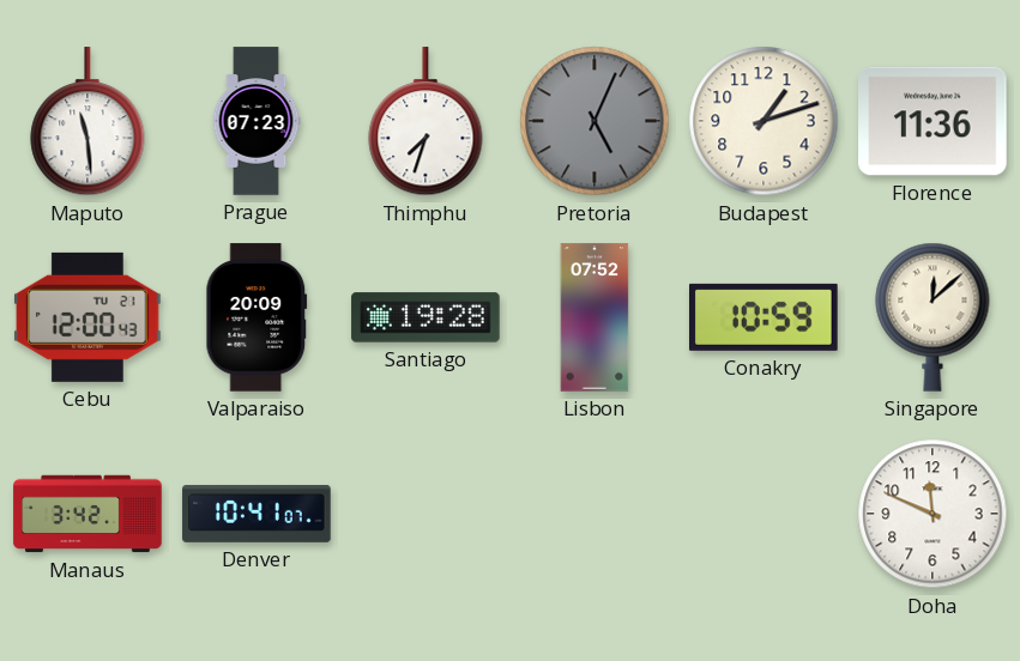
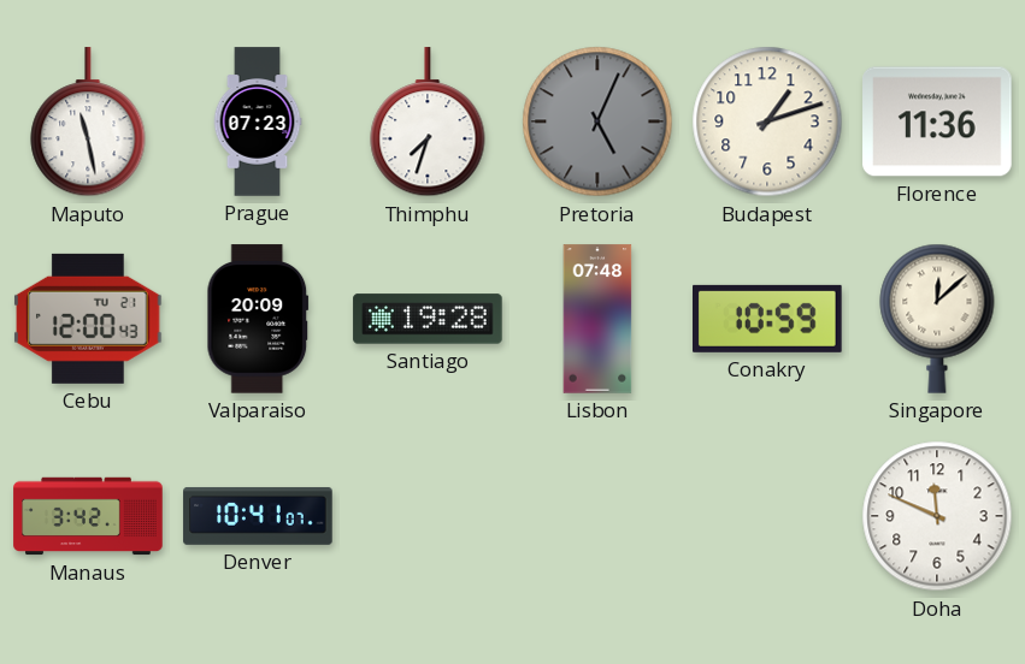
Maputo: 11:29 -> 11:28 (88, 123)
Lisbon: 07:52 -> 07:48 (597, 319)
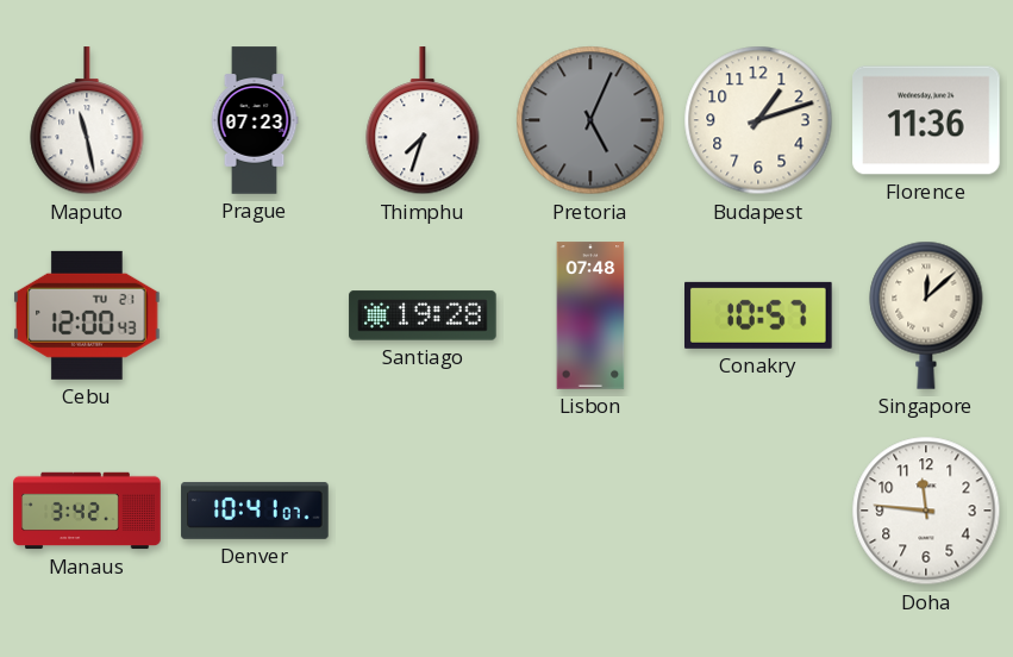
Valparaiso: 20:09 -> none (258, 319)
Conakry: 10:59 -> 10:57 (758, 315)
Doha: 11:49 -> 11:46 (926, 511)
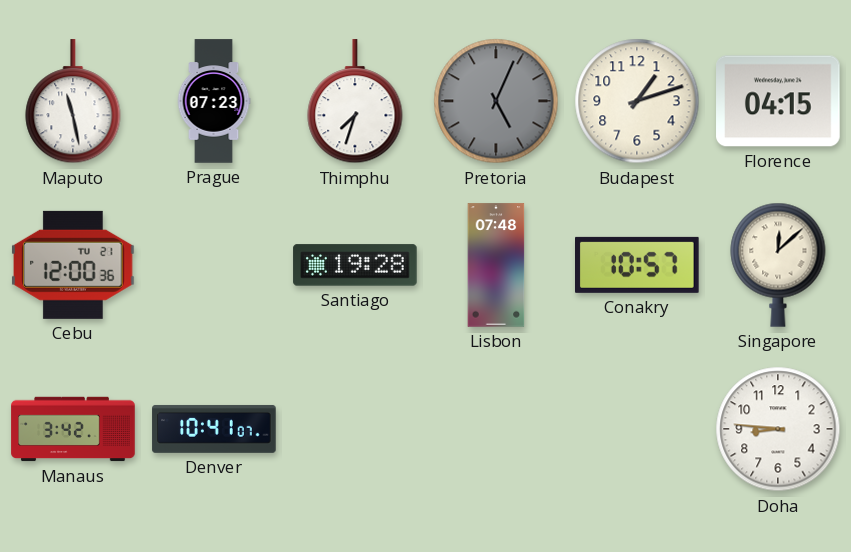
Florence: 11:36 -> 04:15 (778, 101)
Cebu: 12:00:43 -> 12:00:36 (73, 265)
Doha: 11:46 -> 8:46 (778, 429)
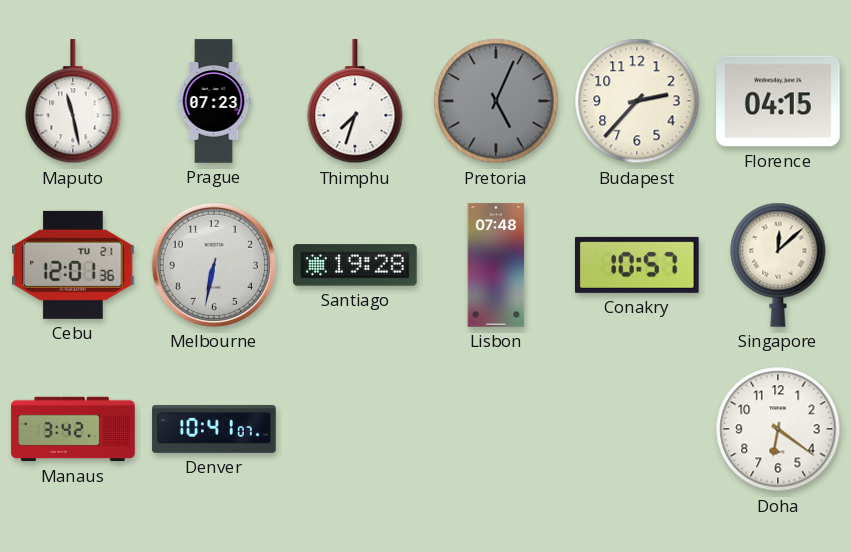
Budapest: 1:12 -> 2:37 (637, 101)
Cebu: 12:00 -> 12:01 (73, 265)
Melbourne: none -> 6:32 (214, 265)
Doha: 8:46 -> 6:21 (778, 429)
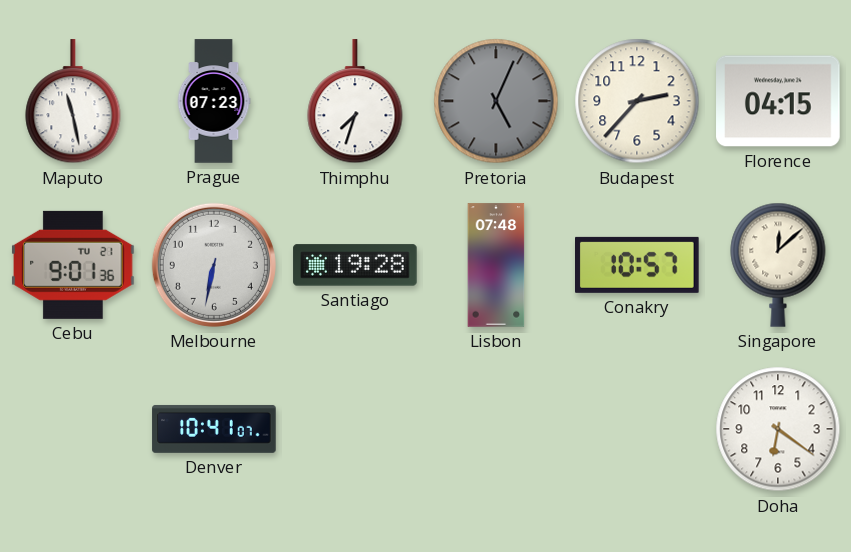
Cebu: 12:01 -> 9:01 (73, 265)
Manaus: 3:42 -> none (73, 429)
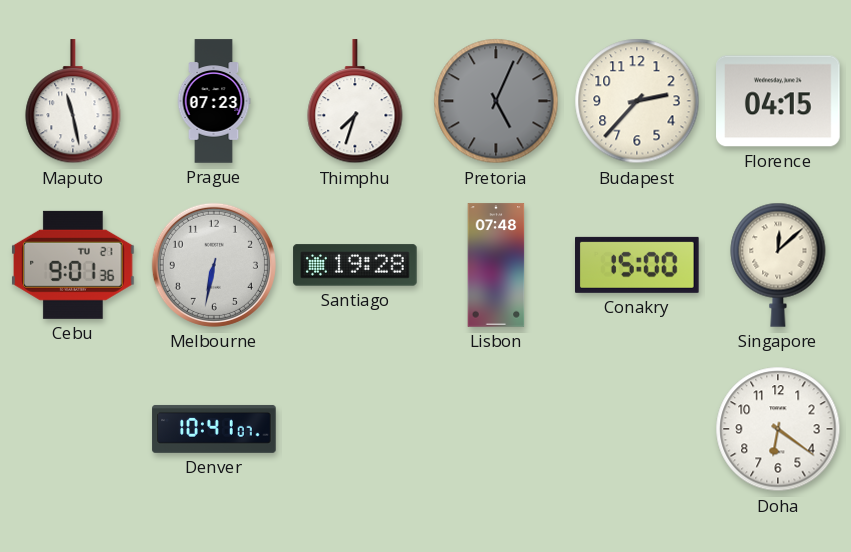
Conakry: 10:57 -> 15:00 (637, 265)
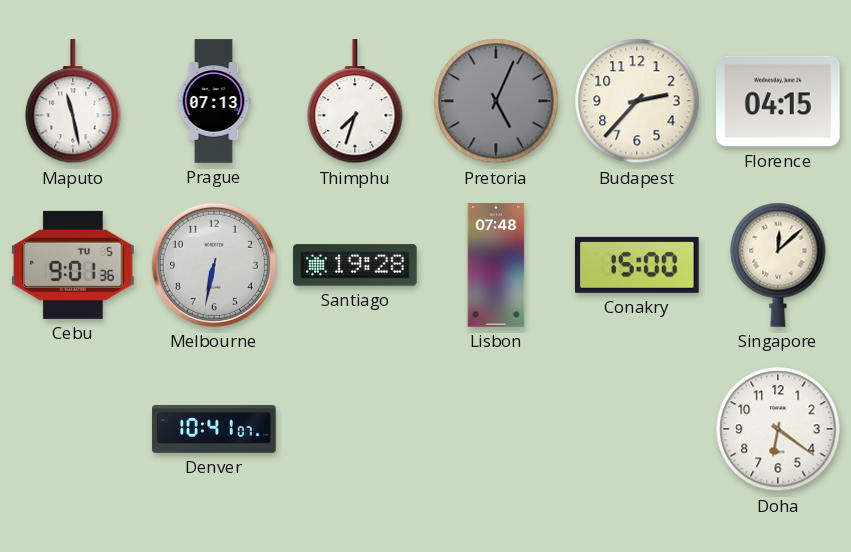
Prague: 07:23 -> 07:13 (214, 101)
Cebu date: TU 21 -> TU 5 (73, 265)
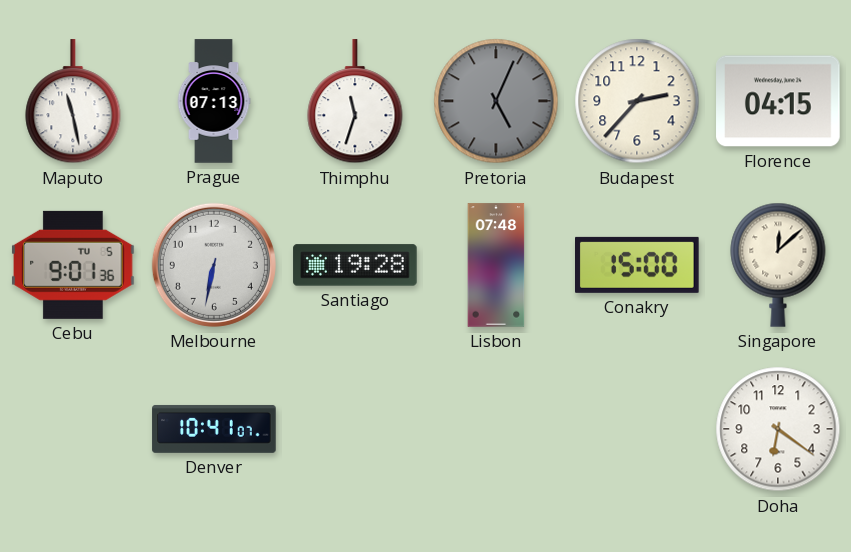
Thimphu: 7:33 -> 11:33 (355, 102)
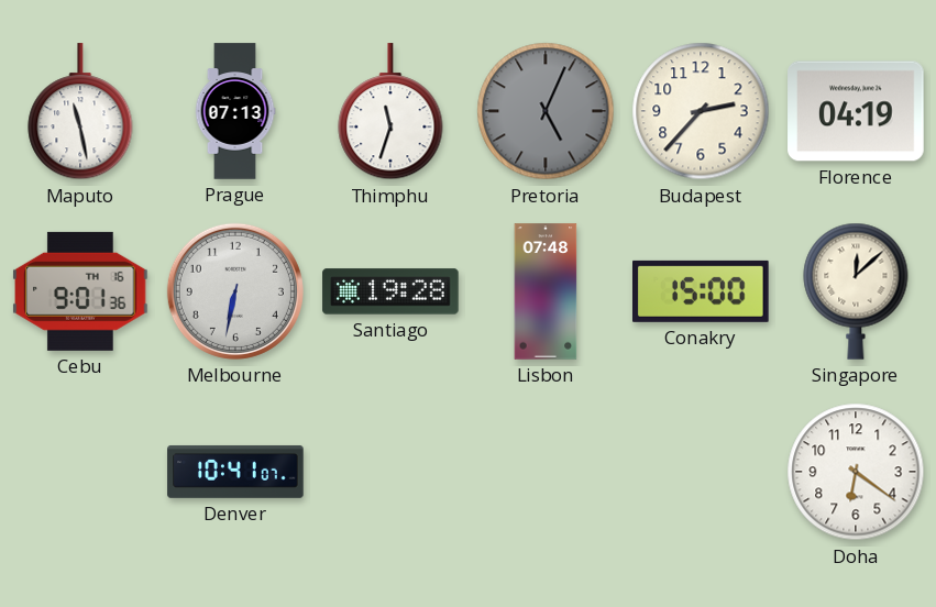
Florence: 04:15 -> 04:19 (856, 111)
Cebu date: TU 5 -> TH 16 (80, 291)
